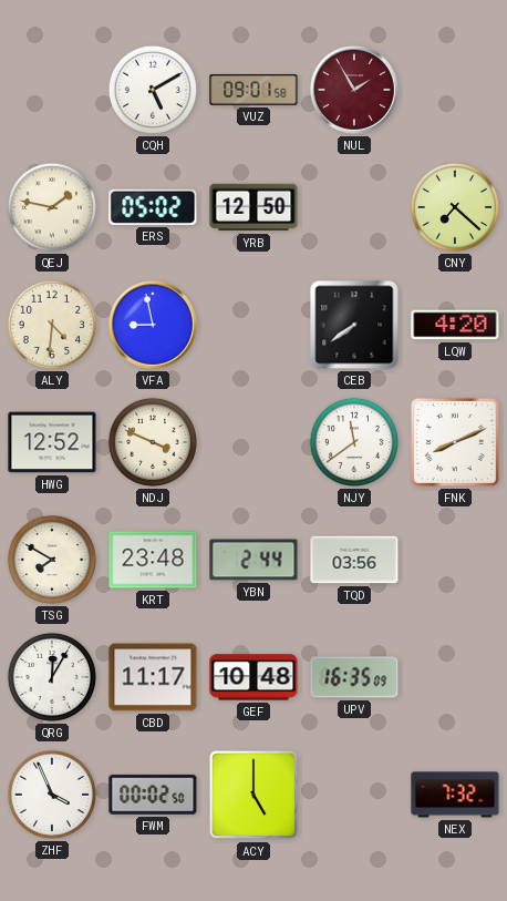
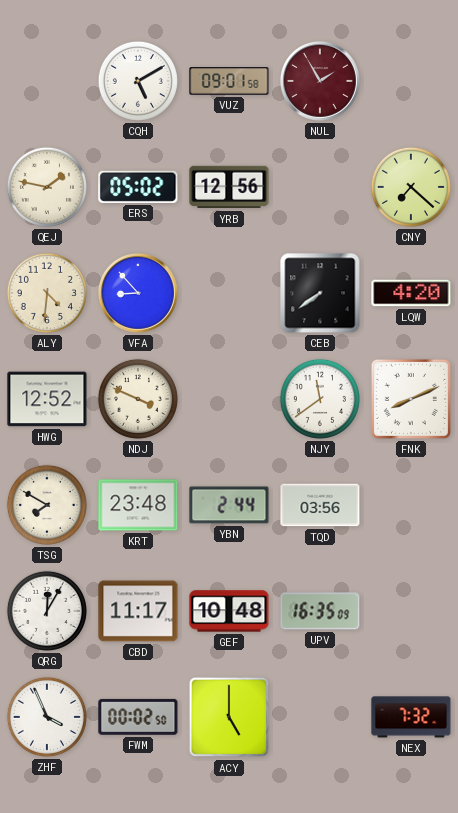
YRB: 12:50 -> 12:56 (229, 187)
VFA: 8:58 -> 8:53 (139, 294)
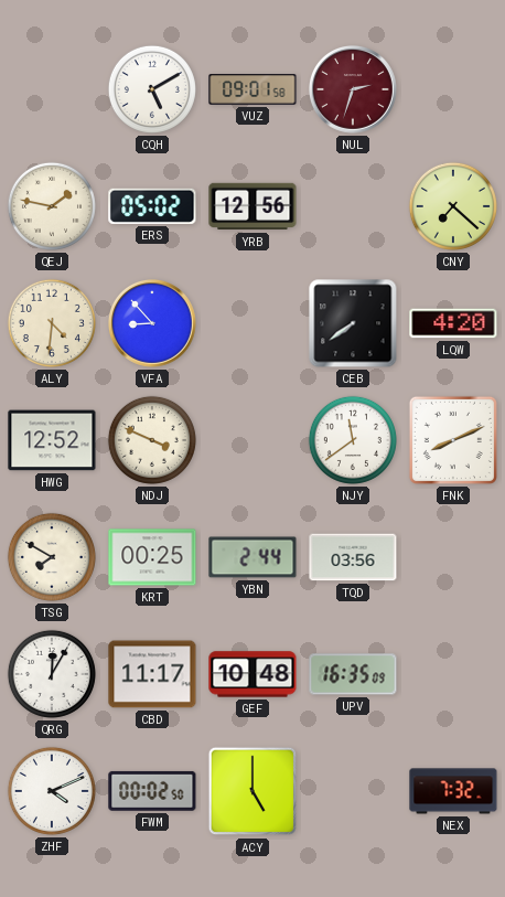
NUL: 1:55 -> 2:33 (354, 90)
KRT: 23:48 -> 00:25 (152, 557)
ZHF: 3:56 -> 4:11 (52, 791)
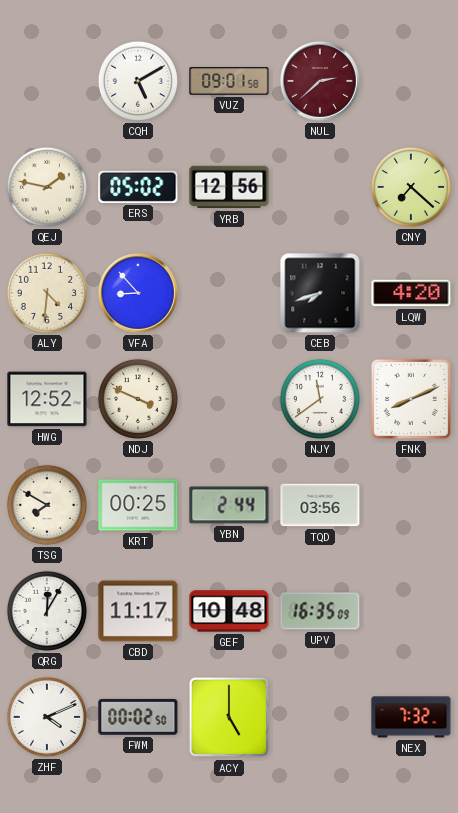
NUL: 2:33 -> 2:38 (321, 82)
CEB: 7:39 -> 7:42 (320, 293)
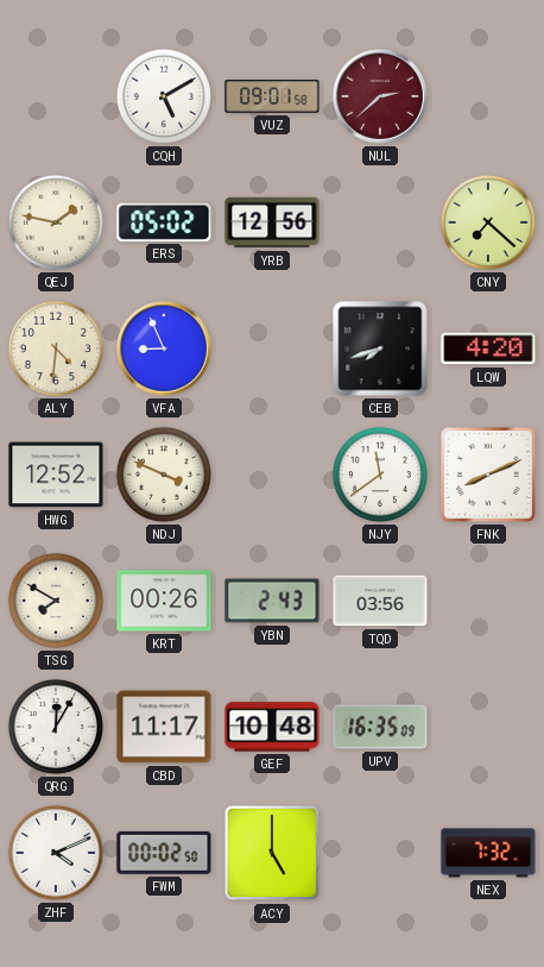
VFA: 8:53 -> 8:56 (165, 350)
KRT: 00:25 -> 00:26 (164, 601)
YBN: 2:44 -> 2:43 (272, 601)
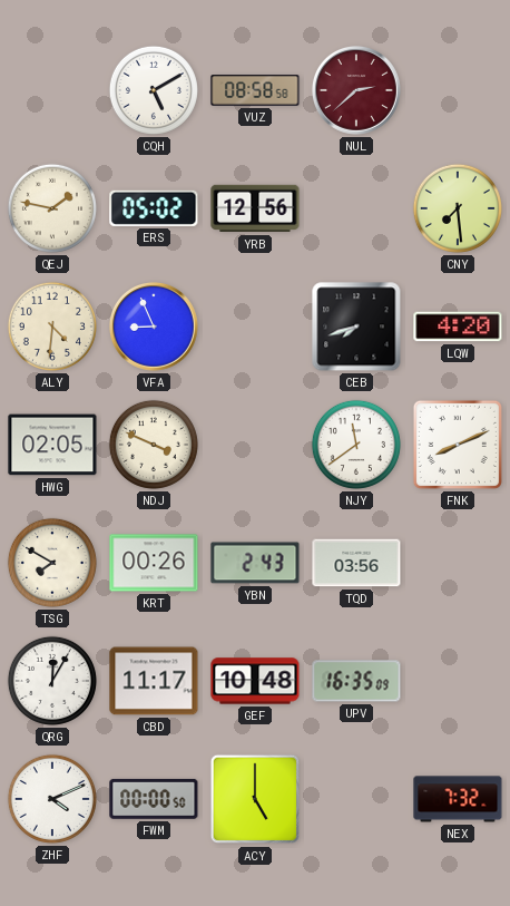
VUZ: 09:01 -> 08:58 (255, 90)
CNY: 7:22 -> 7:29 (458, 208)
HWG: 12:52 -> 02:05 (52, 445)
FWM: 00:02 -> 00:00 (154, 799)
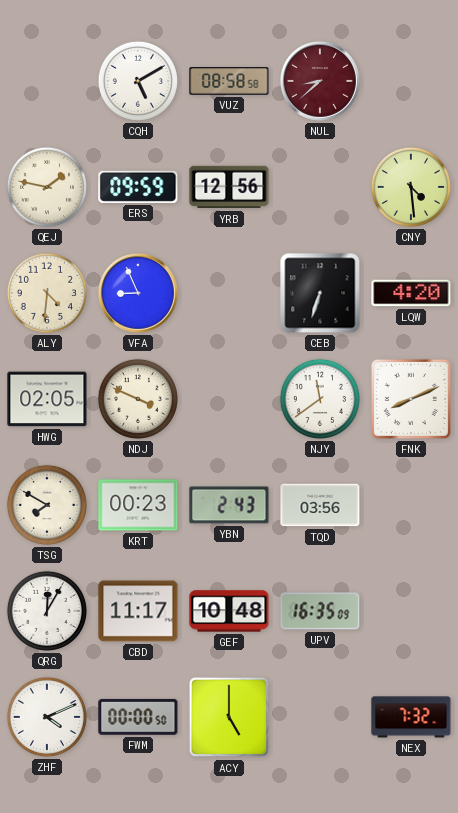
NUL: 2:38 -> 8:38 (321, 82)
ERS: 05:02 -> 09:59 (138, 187)
CNY: 7:29 -> 4:29 (411, 187)
CEB: 7:42 -> 6:33 (320, 293)
KRT: 00:26 -> 00:23 (138, 505)
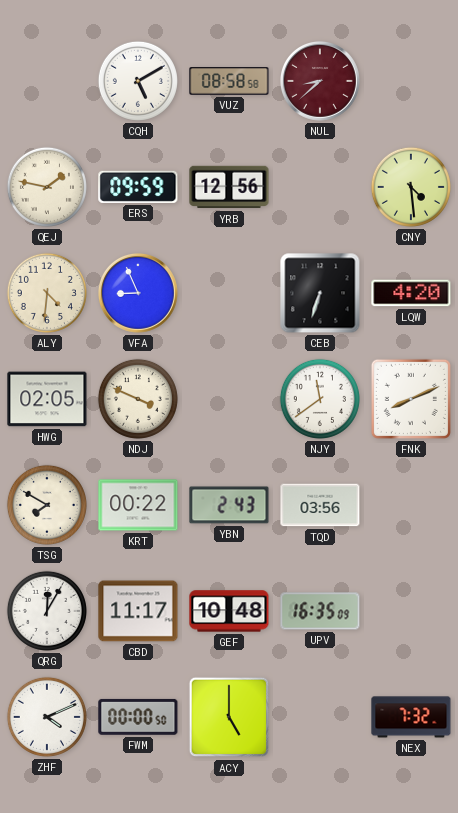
KRT: 00:23 -> 00:22 (138, 505)
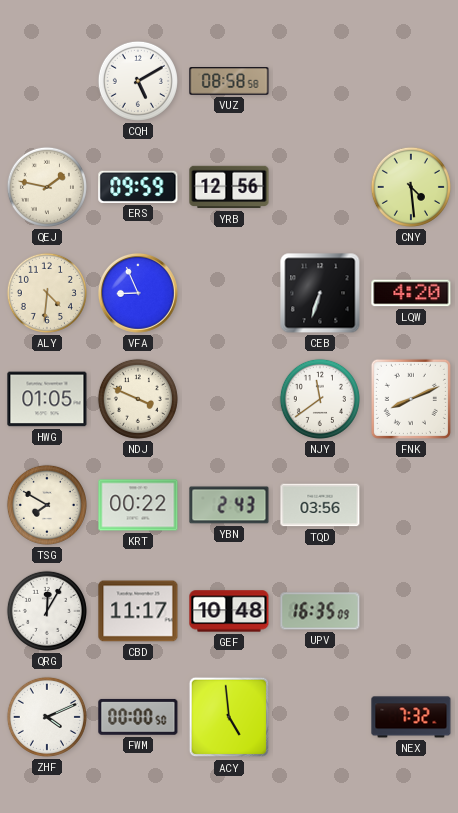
NUL: 8:38 -> none (321, 82)
HWG: 02:05 -> 01:05 (47, 399)
ACY: 5:00 -> 4:59 (229, 717)
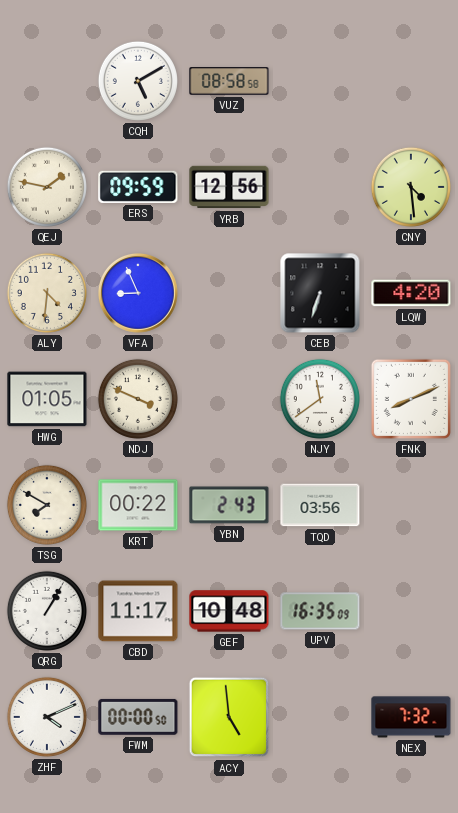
QRG: 12:05 -> 1:05 (47, 611)
